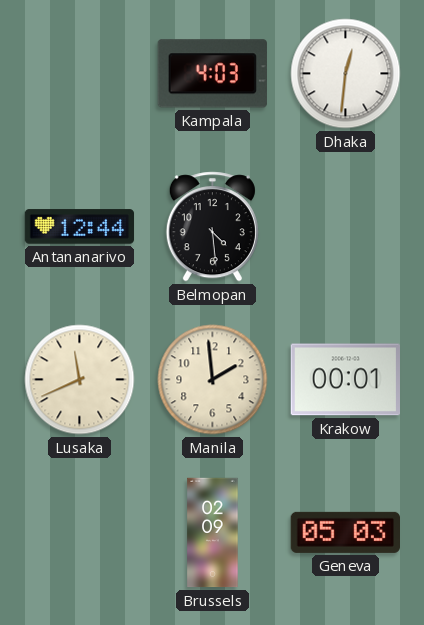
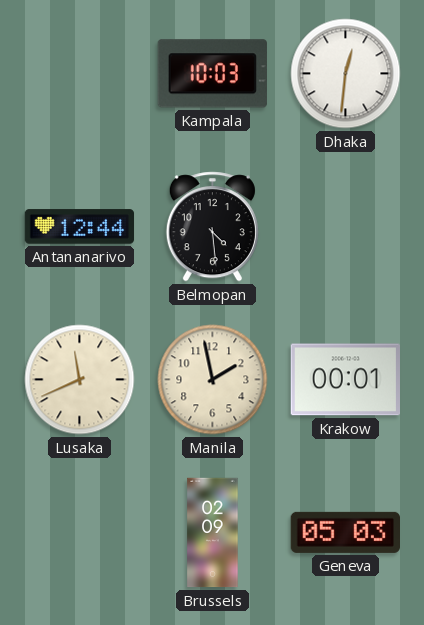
Kampala: 4:03 -> 10:03 (212, 74)
Manila: 1:59 -> 1:58 (213, 380)
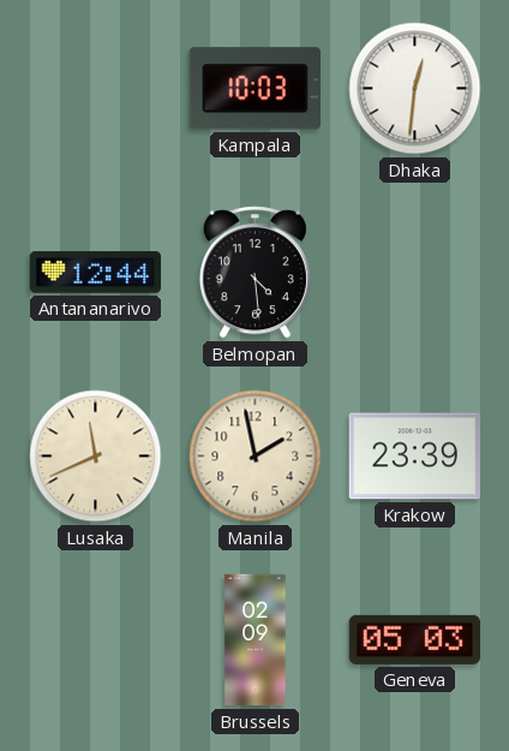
Krakow: 00:01 -> 23:39 (414, 457)
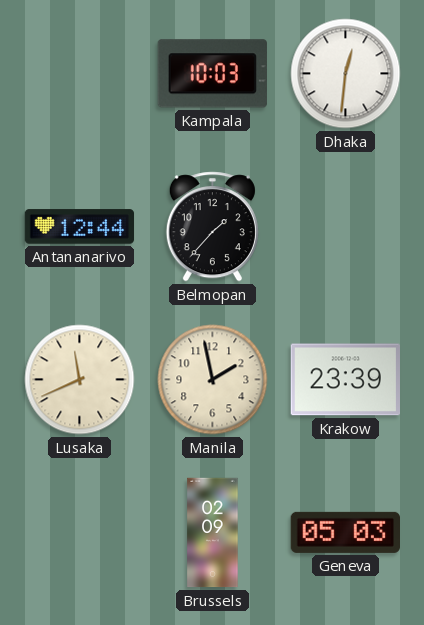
Belmopan: 4:29 -> 1:37 (212, 227)
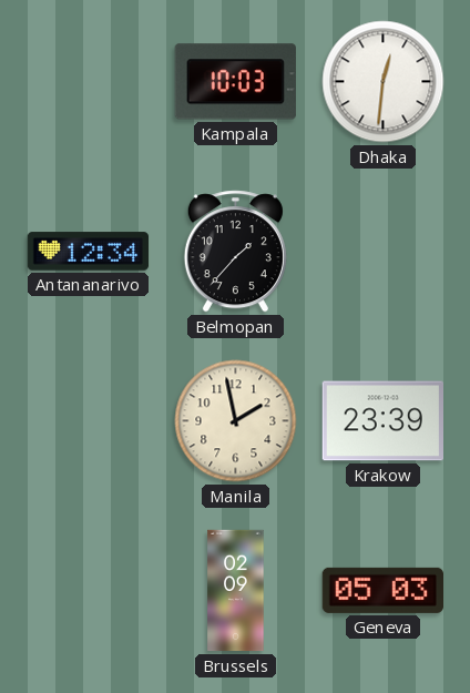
Antananarivo: 12:44 -> 12:34 (89, 252)
Lusaka: 11:41 -> none (80, 380)
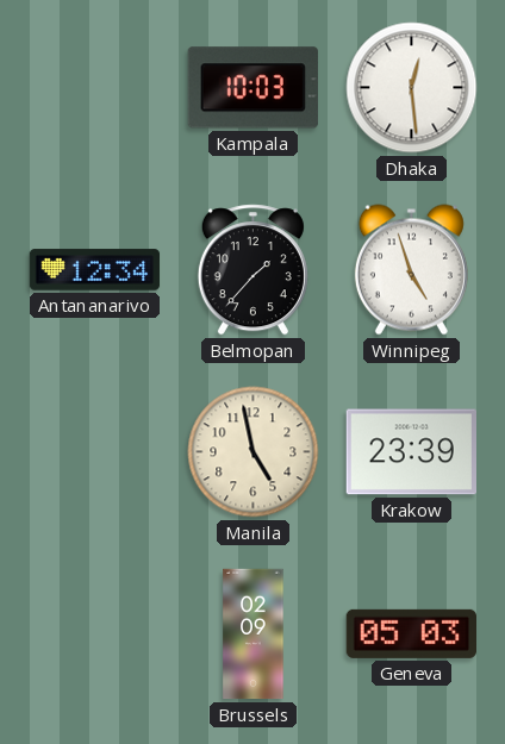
Dhaka: 12:31 -> 12:29 (412, 88)
Winnipeg: none -> 4:57 (411, 270)
Manila: 1:58 -> 4:58 (254, 452)
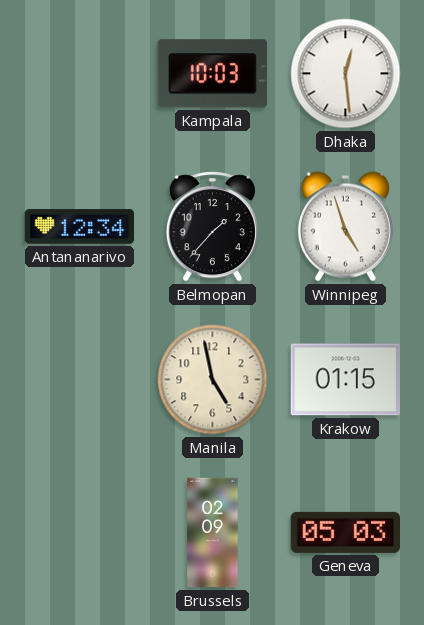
Krakow: 23:39 -> 01:15 (345, 380)
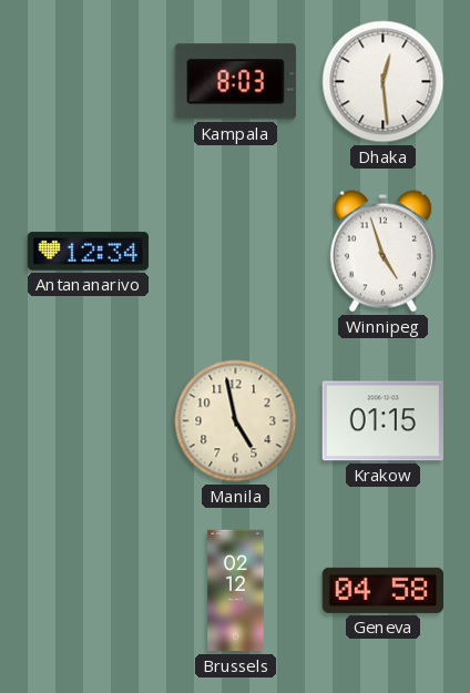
Kampala: 10:03 -> 8:03 (235, 82)
Belmopan: 1:37 -> none (212, 227)
Brussels: 02:09 -> 02:12 (236, 591)
Geneva: 05:03 -> 04:58 (382, 590)
